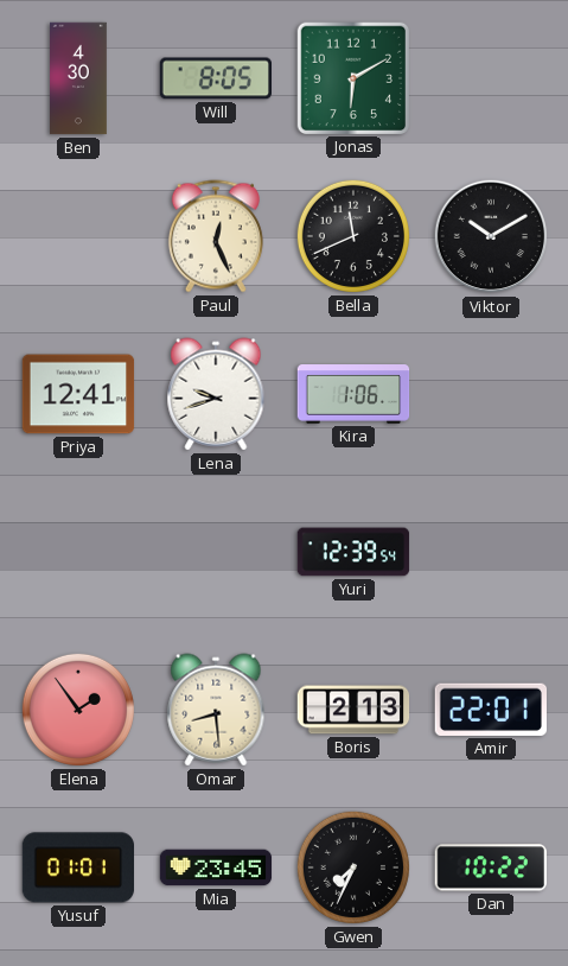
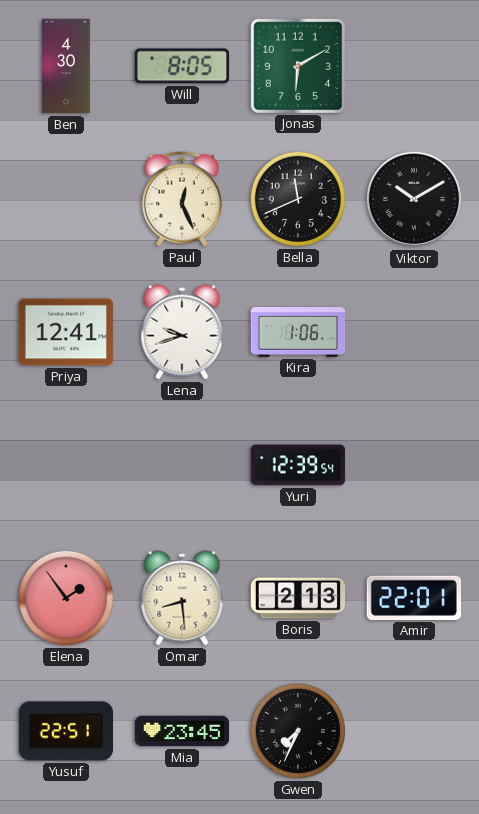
Yusuf: 01:01 -> 22:51 (65, 731)
Dan: 10:22 -> none (490, 868)
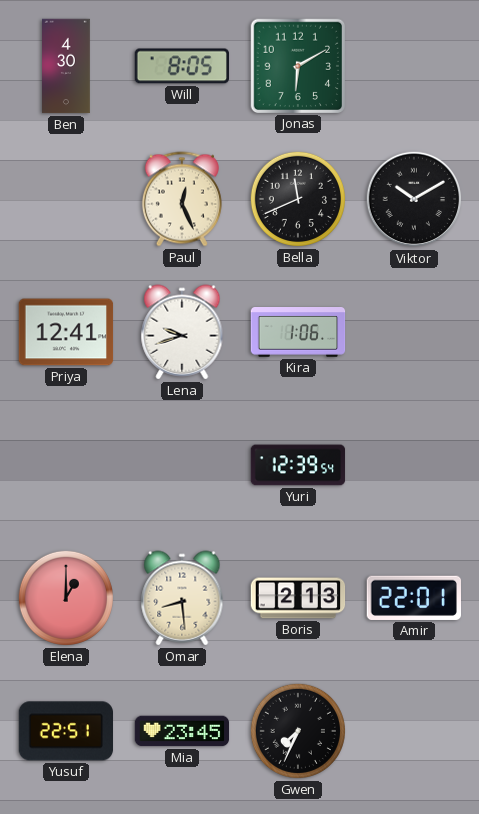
Elena: 1:54 -> 1:00 (66, 598)
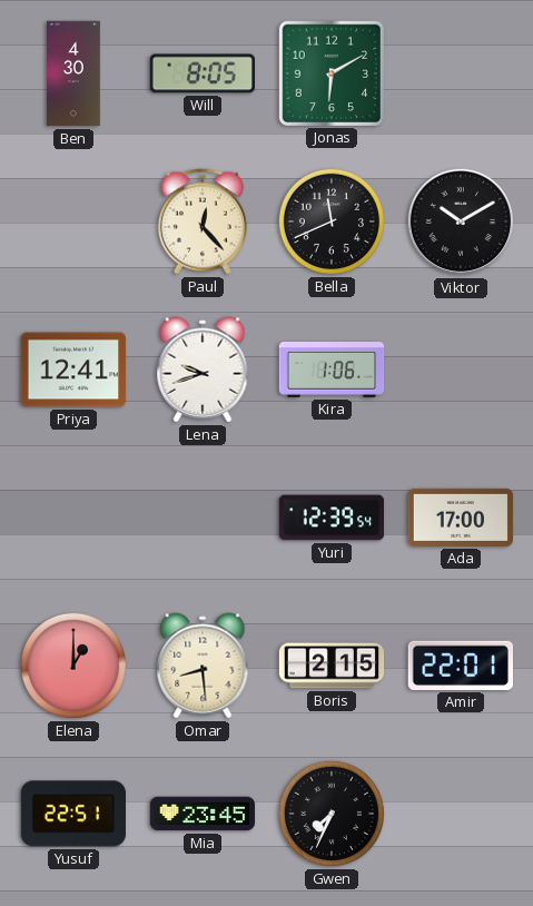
Paul: 12:26 -> 12:23 (203, 221)
Ada: none -> 17:00 (461, 518)
Boris: 2:13 -> 2:15 (332, 666)
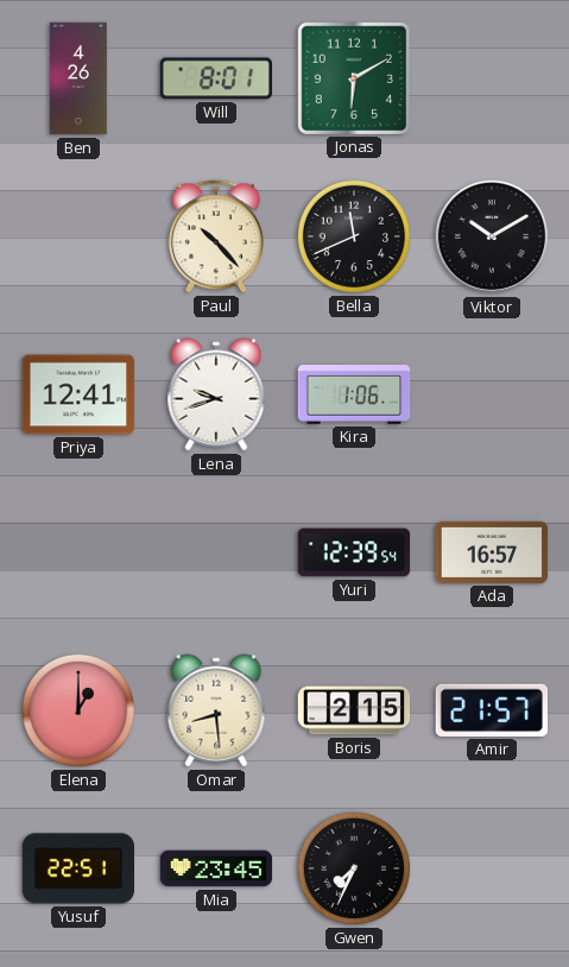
Ben: 4:30 -> 4:26 (80, 78)
Will: 8:05 -> 8:01 (215, 78)
Paul: 12:23 -> 10:23 (216, 236)
Ada: 17:00 -> 16:57 (492, 552)
Amir: 22:01 -> 21:57 (491, 710)
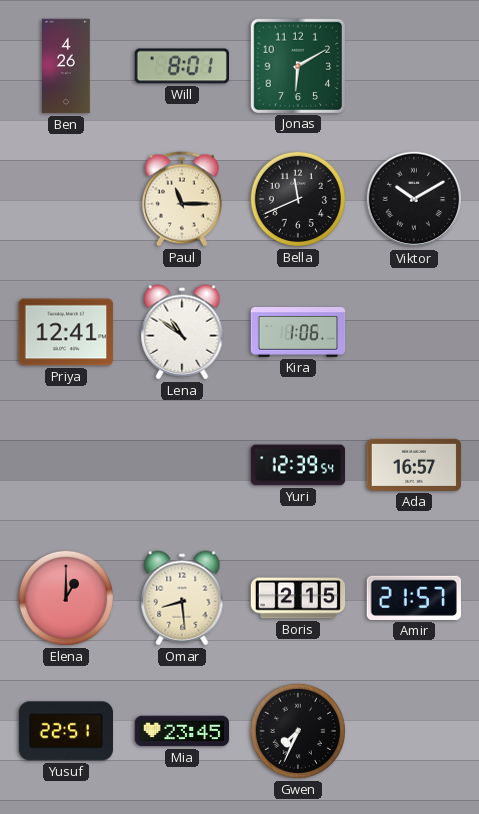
Paul: 10:23 -> 11:15 (182, 199)
Lena: 9:42 -> 10:51 (182, 332)
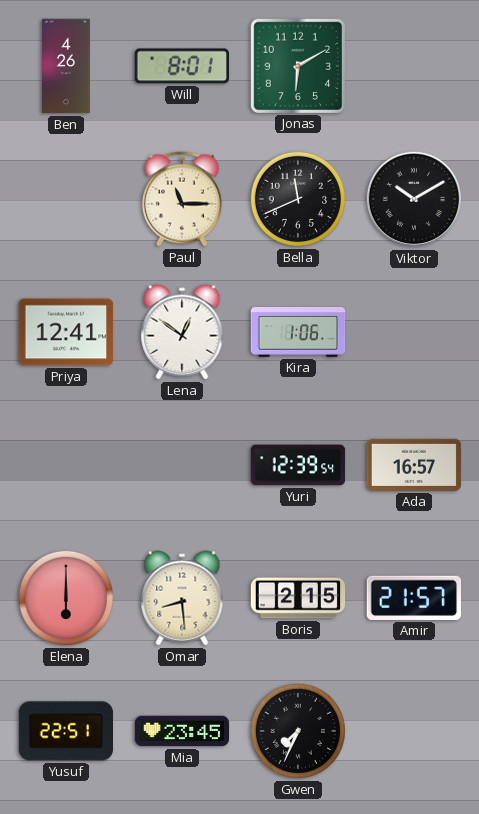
Lena: 10:51 -> 12:51 (182, 332)
Elena: 1:00 -> 6:00 (66, 598)
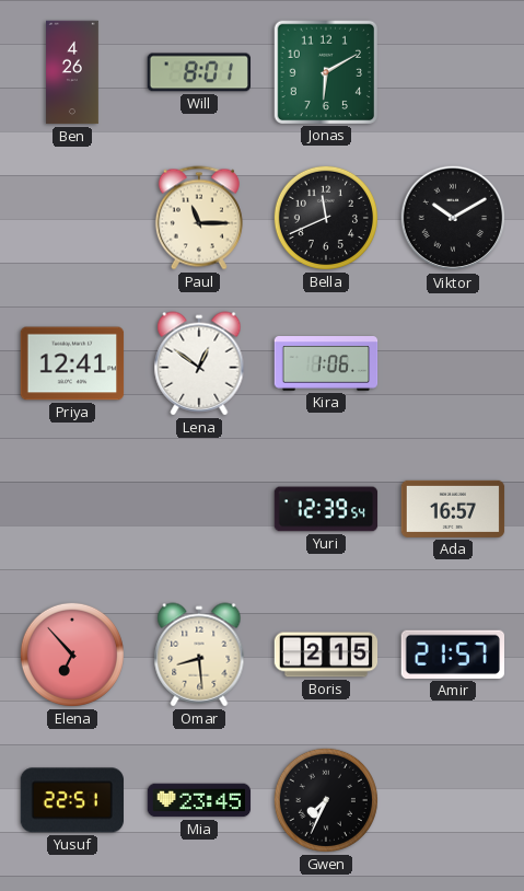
Elena: 6:00 -> 6:53 (72, 655)
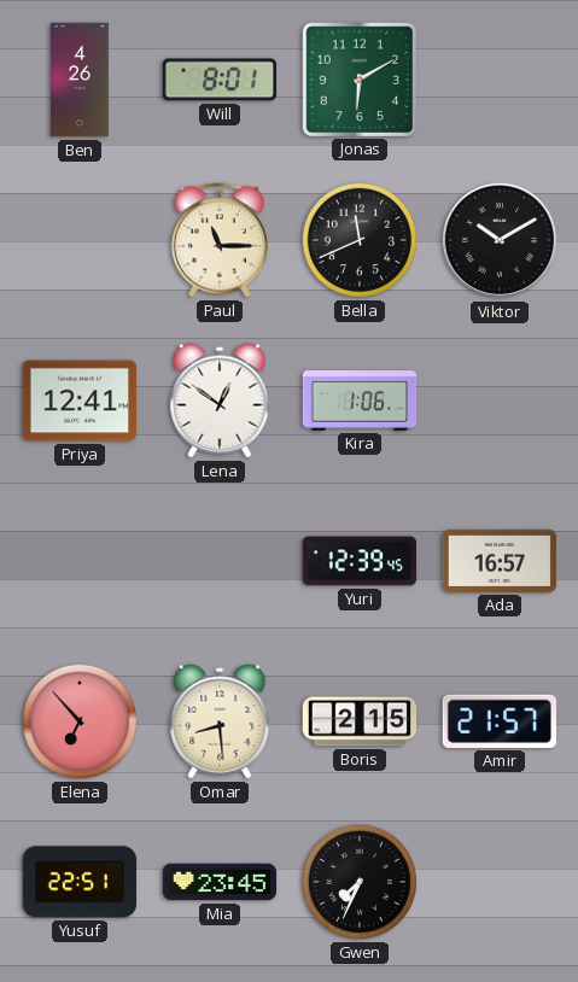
Yuri: 12:39:54 -> 12:39:45 (360, 561)
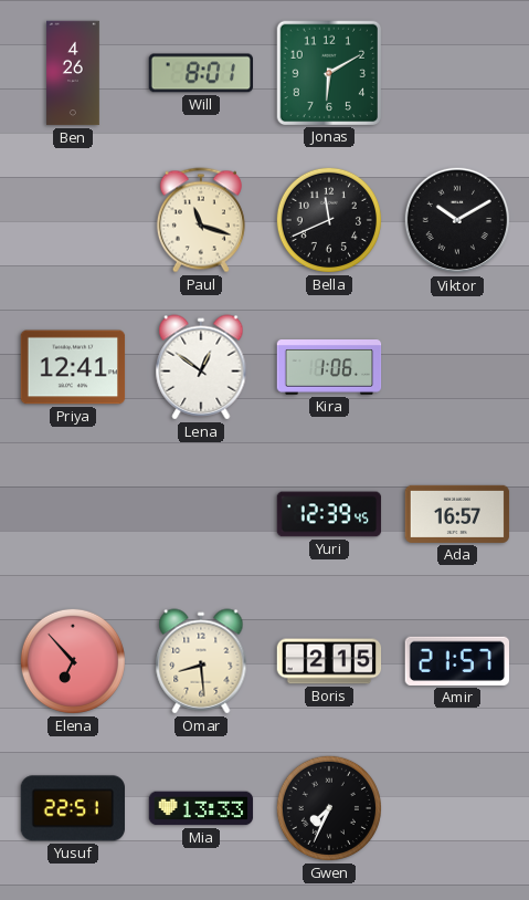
Paul: 11:15 -> 11:18 (201, 220)
Mia: 23:45 -> 13:33 (201, 808)
